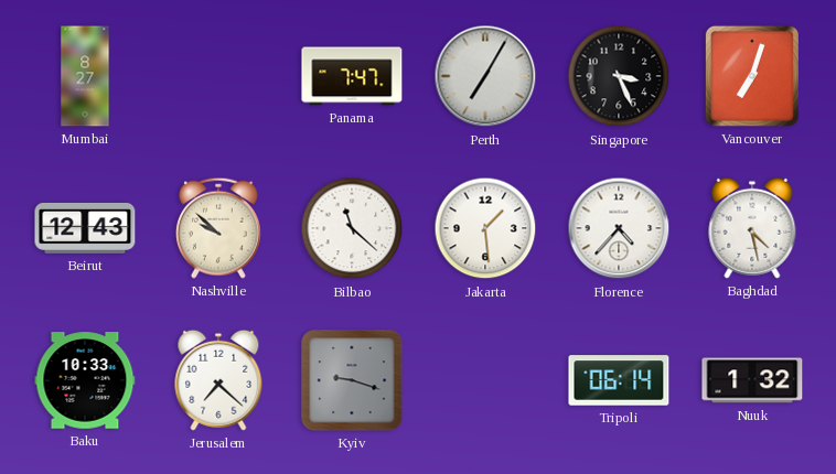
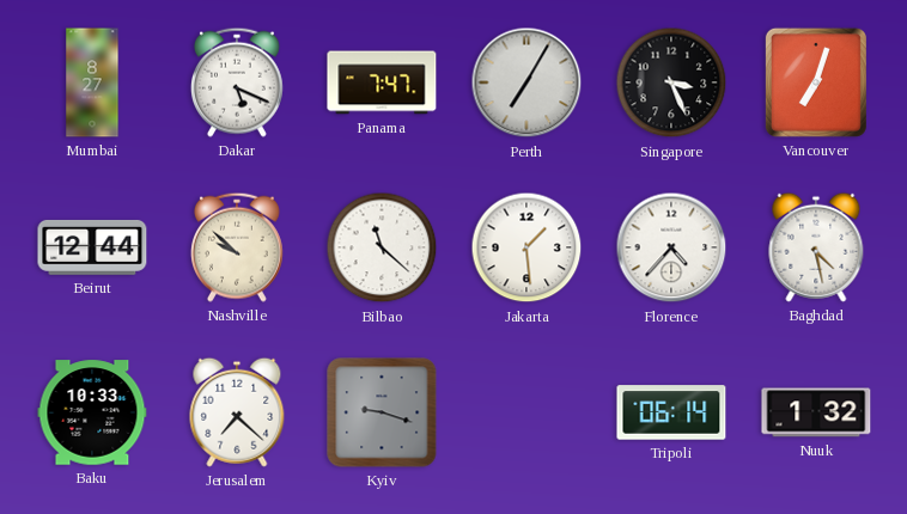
Dakar: none -> 5:19 (237, 82)
Beirut: 12:43 -> 12:44 (92, 247)
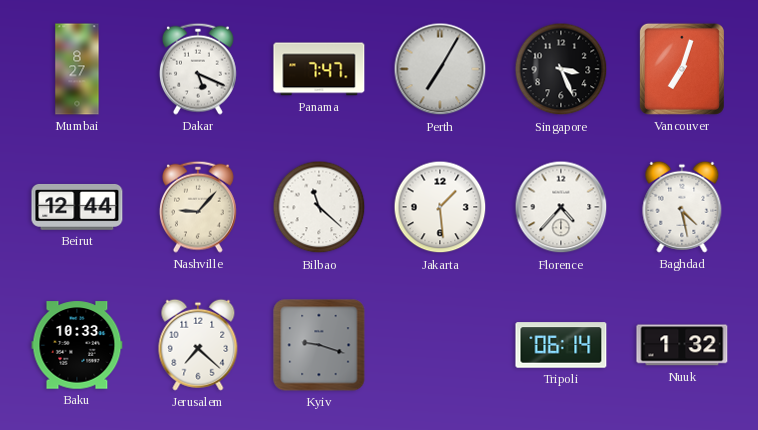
Nashville: 9:52 -> 9:07 (198, 207)
